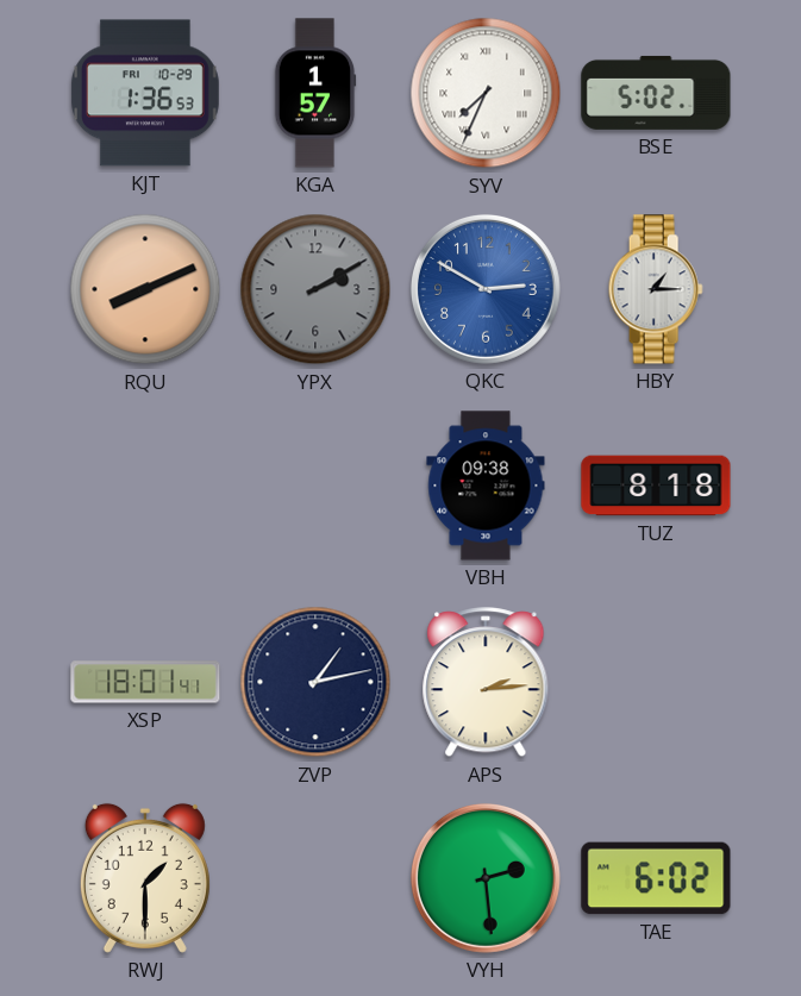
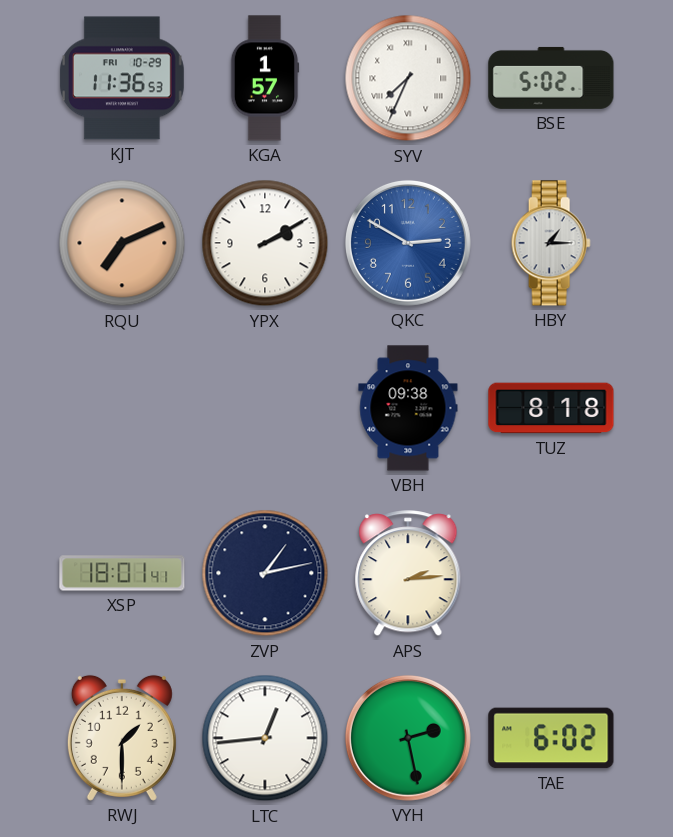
KJT: 1:36 -> 11:36 (122, 78)
RQU: 8:11 -> 7:11 (122, 243)
YPX dial: grey -> white (265, 243)
LTC: none -> 12:44 (265, 738)
VYH: 2:29 -> 2:28 (408, 738)
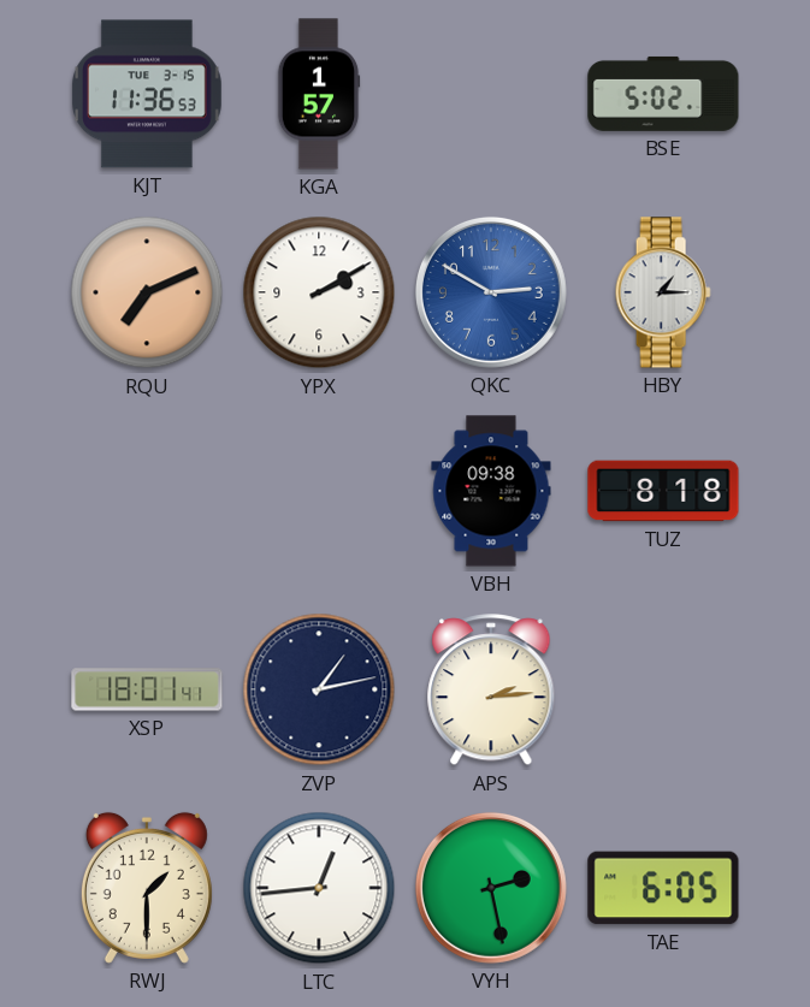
KJT date: FRI 10-29 -> TUE 3-15 (147, 94)
SYV: 7:34 -> none (408, 78)
TAE: 6:02 -> 6:05 (663, 888)
